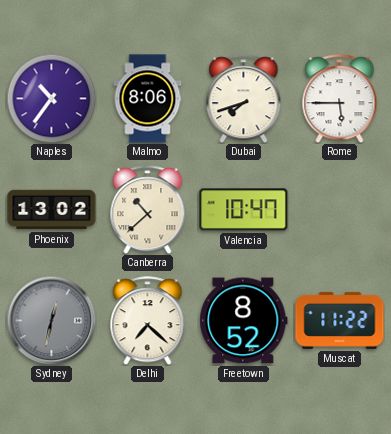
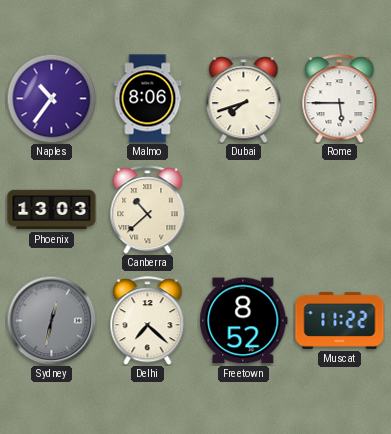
Phoenix: 13:02 -> 13:03 (52, 210)
Valencia: 10:47 -> none (244, 210)
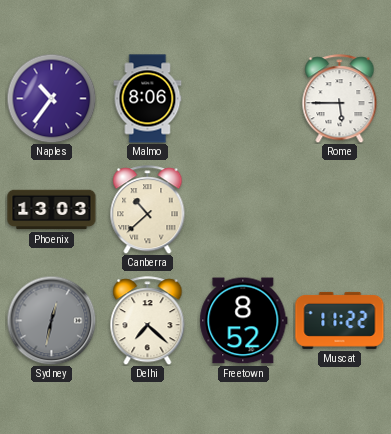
Dubai: 7:42 -> none (244, 99)
